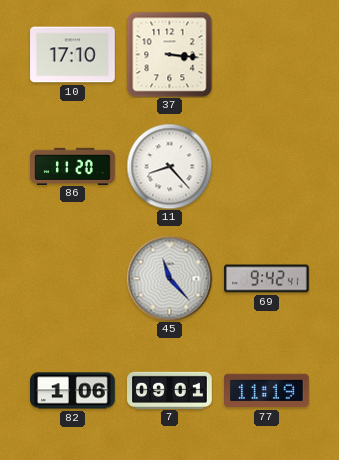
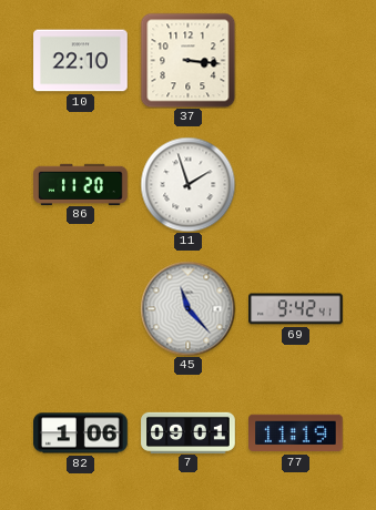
10: 17:10 -> 22:10 (81, 61)
11: 8:23 -> 1:57 (187, 184)
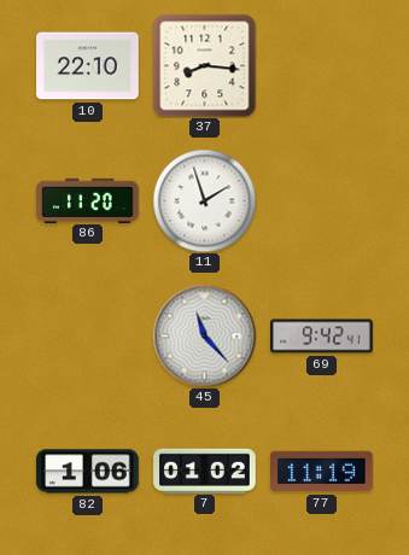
37: 3:16 -> 8:16 (204, 65)
7: 09:01 -> 01:02 (205, 471)
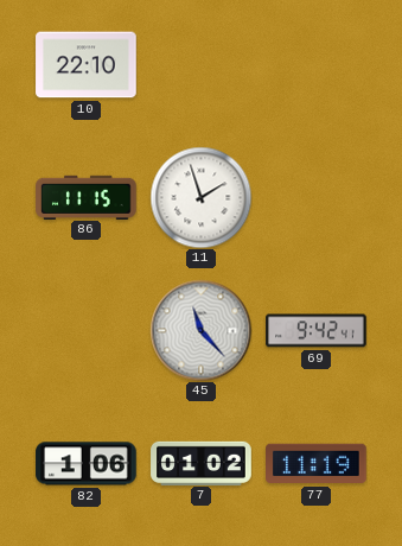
37: 8:16 -> none (204, 65)
86: 11:20 -> 11:15 (87, 197)
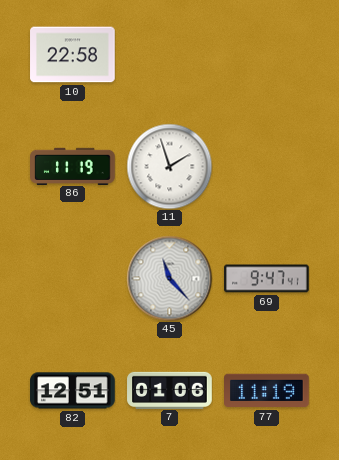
10: 22:10 -> 22:58 (73, 55)
86: 11:15 -> 11:19 (73, 166)
69: 9:42 -> 9:47 (267, 279)
82: 1:06 -> 12:51 (73, 391)
7: 01:02 -> 01:06 (170, 390)
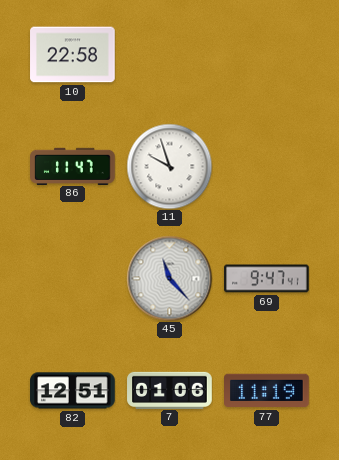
86: 11:19 -> 11:47 (73, 166)
11: 1:57 -> 9:57 (169, 166)
